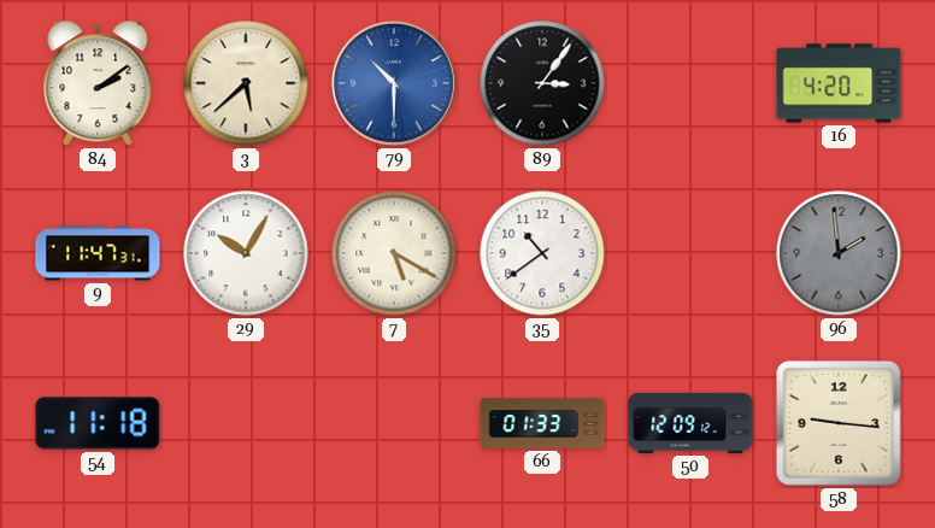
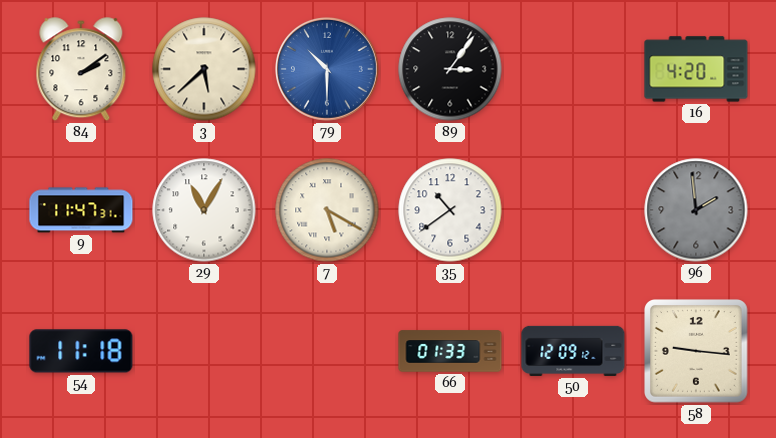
29: 10:05 -> 11:05 (204, 210)
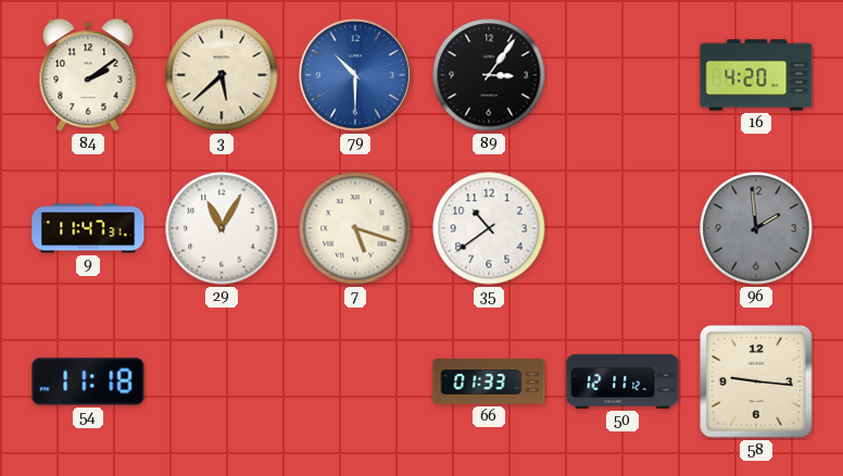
7: 5:20 -> 5:18 (355, 228)
50: 12:09 -> 12:11 (622, 381)
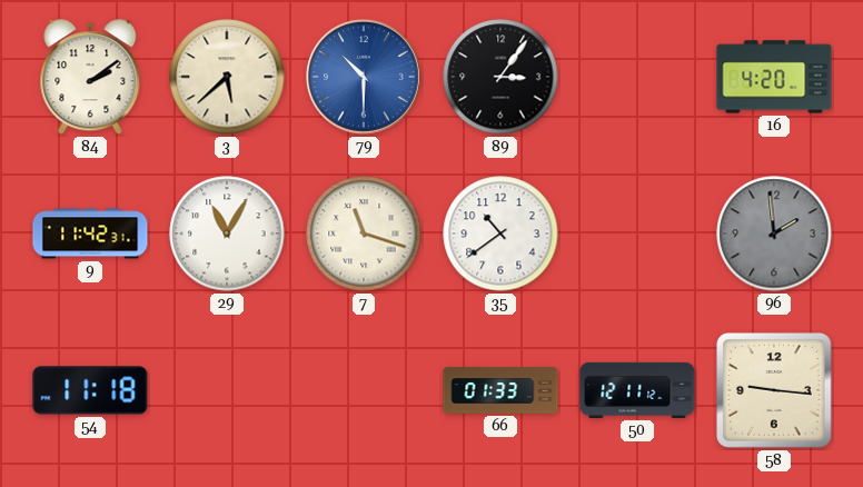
9: 11:47 -> 11:42 (90, 233)
7: 5:18 -> 11:18 (364, 233)
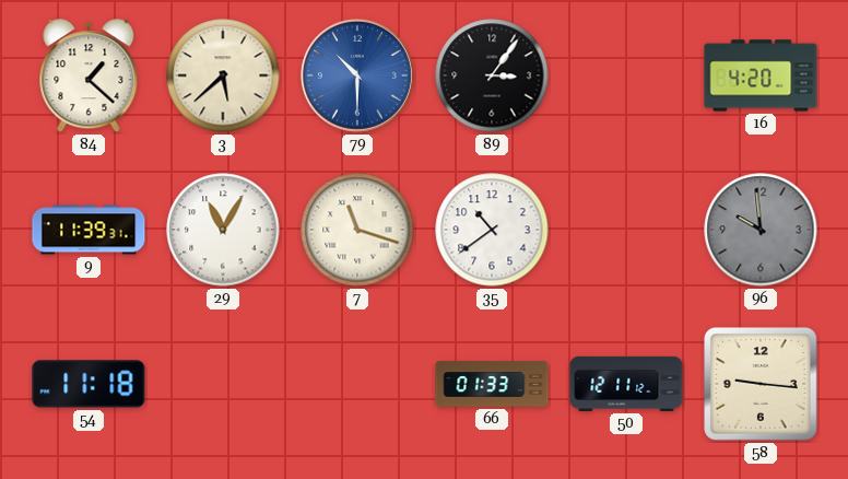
84: 2:09 -> 1:22 (89, 77)
9: 11:42 -> 11:39 (89, 230)
96: 1:59 -> 9:59 (761, 230)
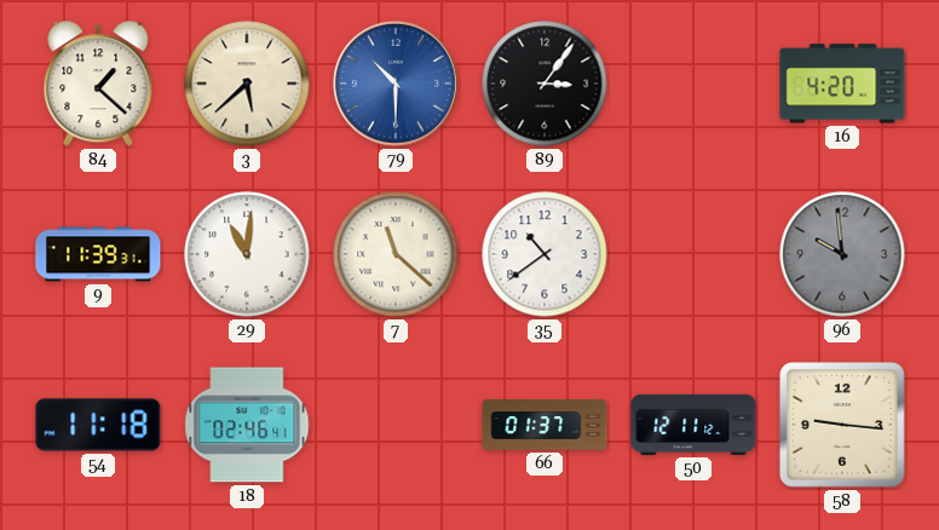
29: 11:05 -> 11:01 (247, 254)
7: 11:18 -> 11:22 (396, 254)
18: none -> 02:46 (247, 425)
66: 01:33 -> 01:37 (545, 425)
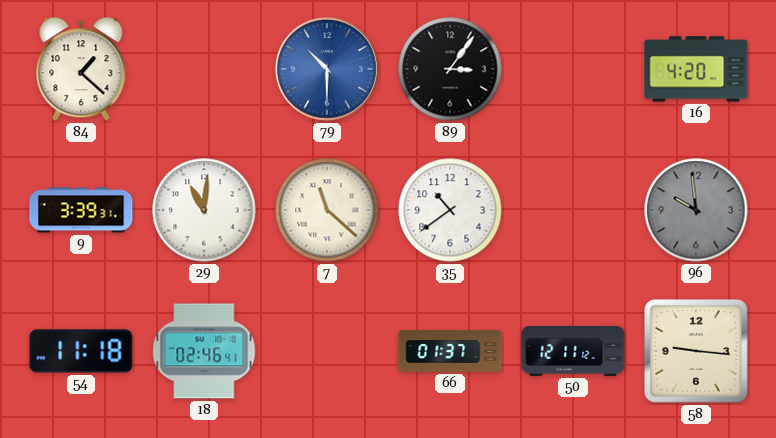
3: 5:38 -> none (247, 83)
9: 11:39 -> 3:39 (81, 210)
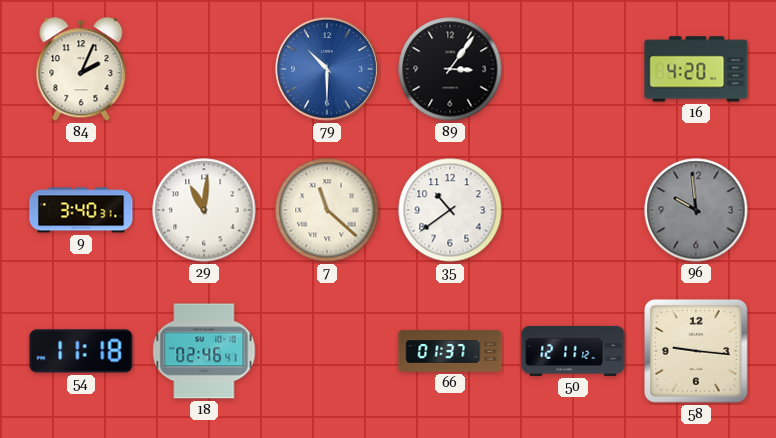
84: 1:22 -> 2:04 (81, 70)
9: 3:39 -> 3:40 (81, 210)
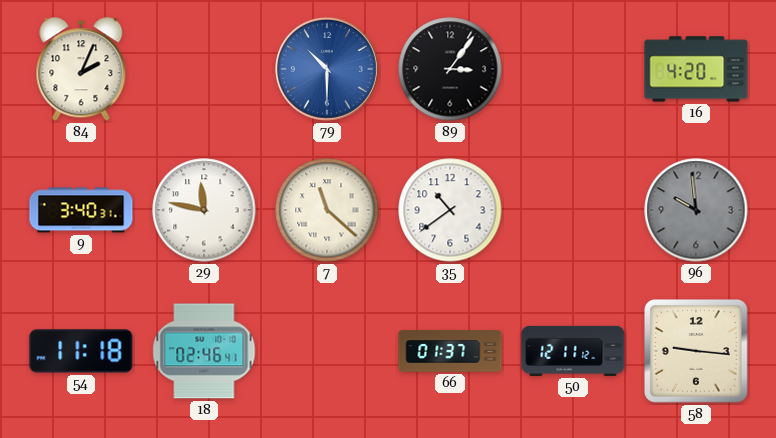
29: 11:01 -> 11:47 (204, 210)
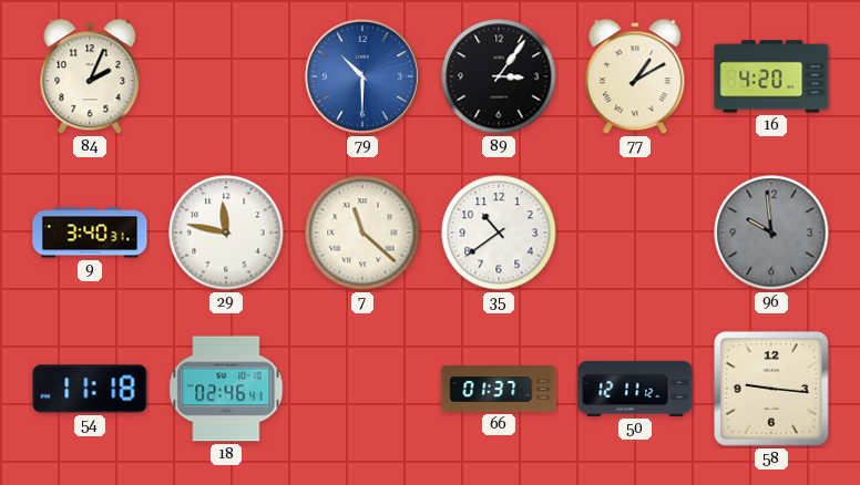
77: none -> 1:10 (635, 78)
